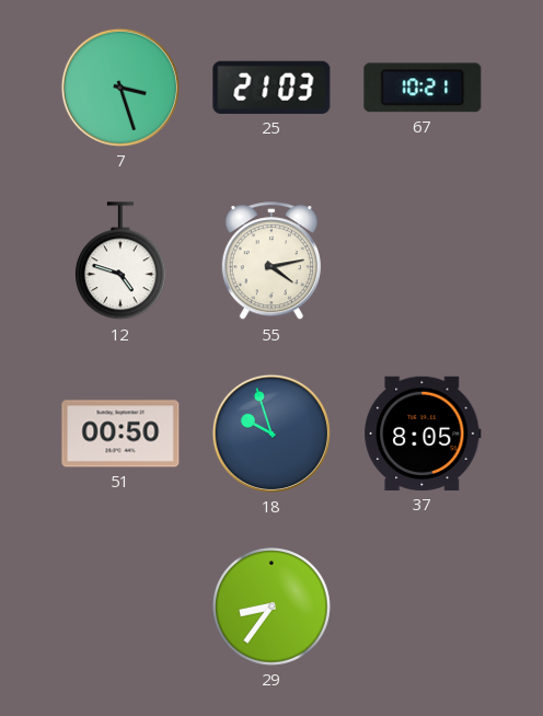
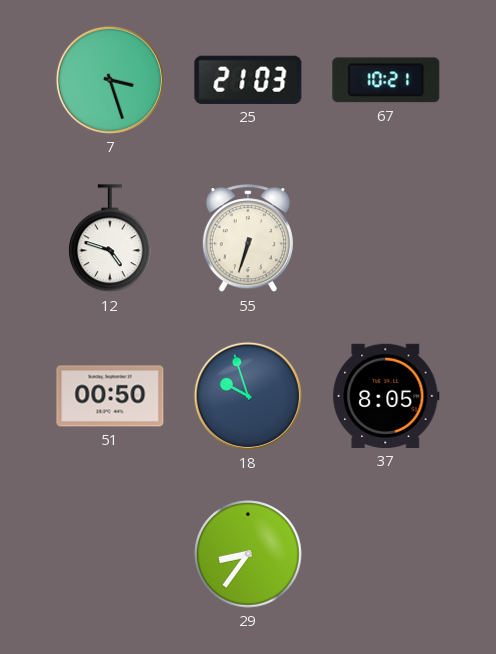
55: 4:13 -> 6:33 (248, 239)
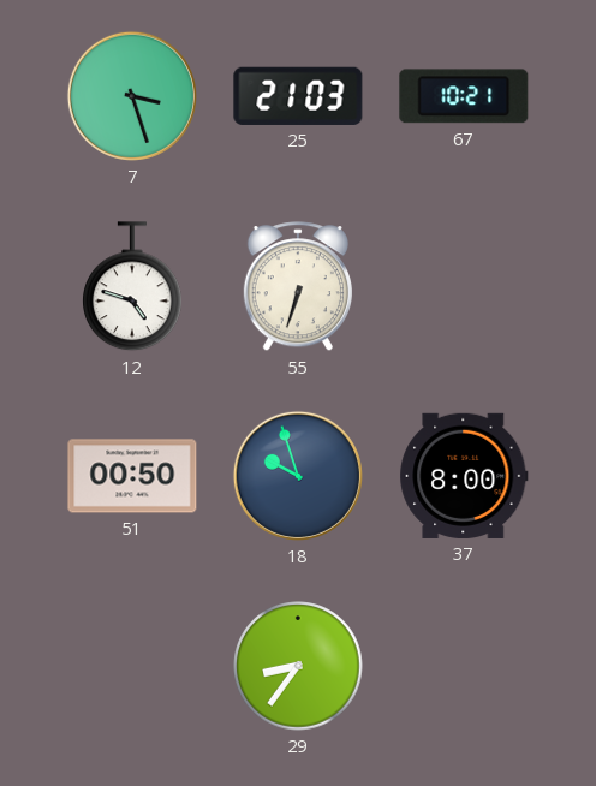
37: 8:05 -> 8:00 (464, 476)
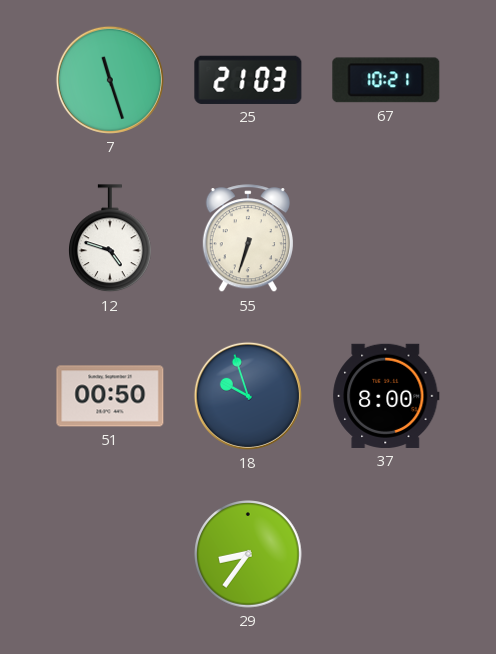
7: 3:27 -> 11:27 (110, 80)
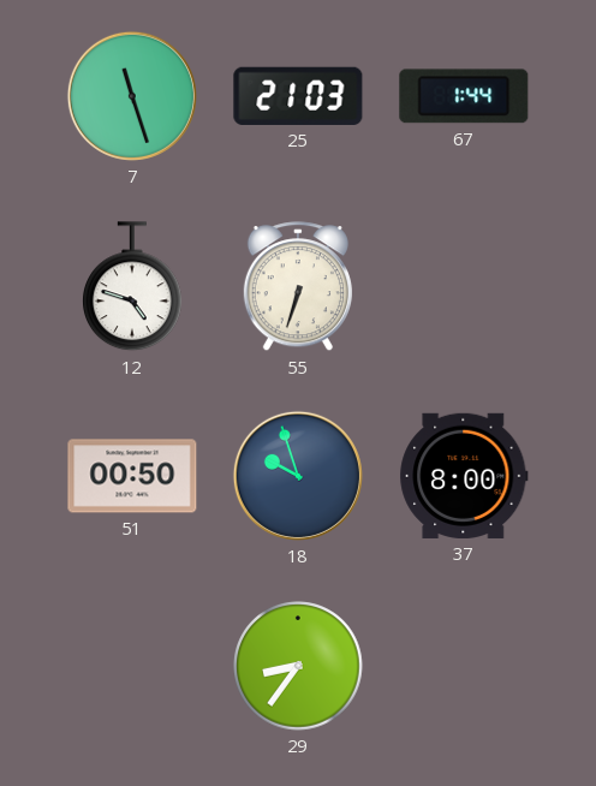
67: 10:21 -> 1:44 (464, 96)
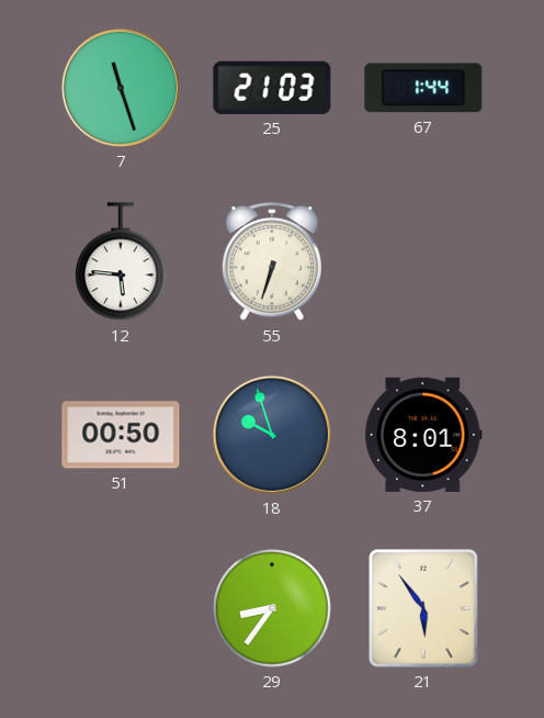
12: 4:48 -> 5:46 (122, 262)
37: 8:00 -> 8:01 (423, 435)
21: none -> 5:54 (424, 608)
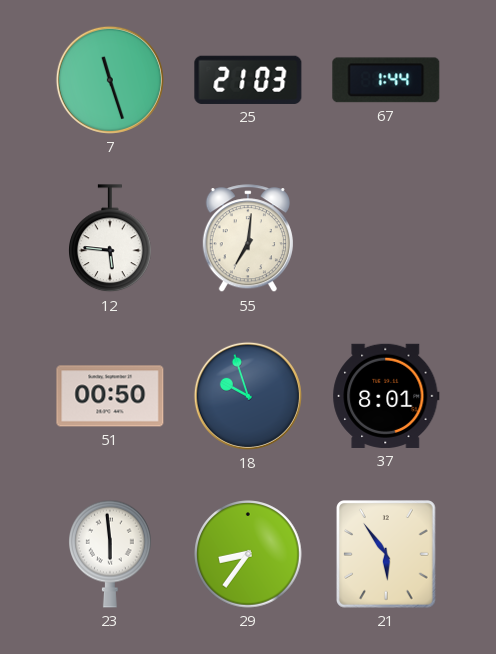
55: 6:33 -> 7:01 (248, 239)
23: none -> 5:59 (111, 554)
